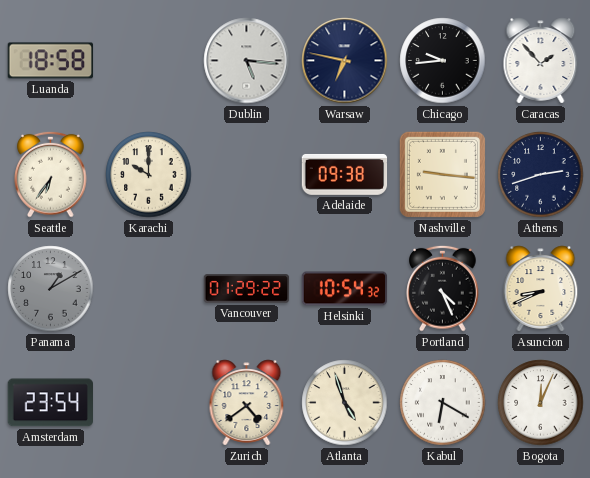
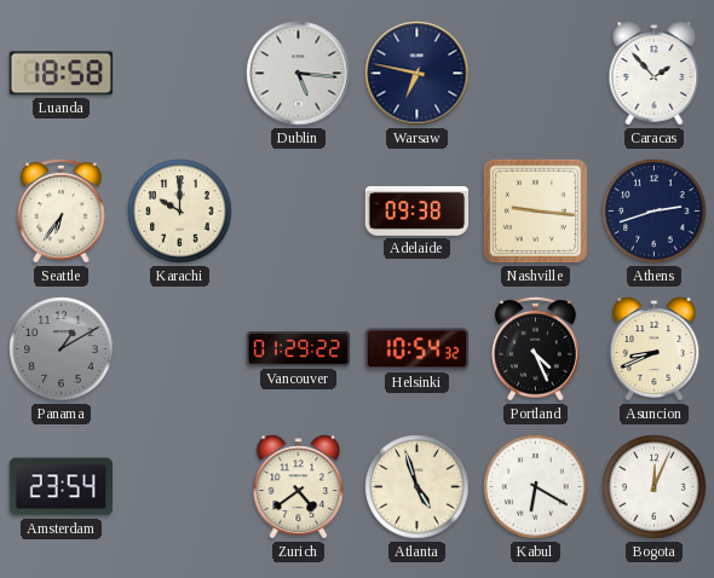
Chicago: 9:44 -> none (443, 61)
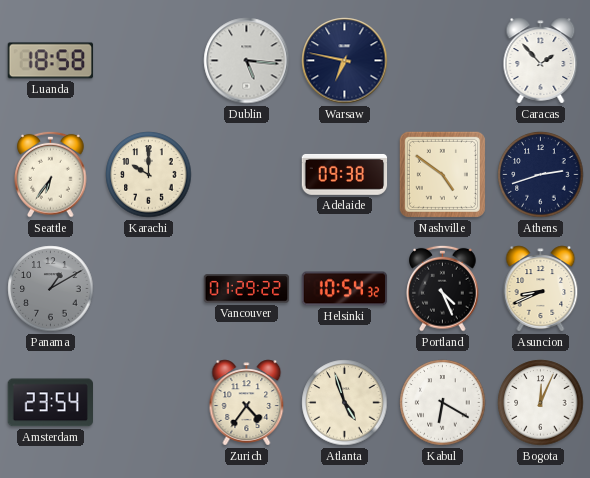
Nashville: 9:16 -> 4:51 (442, 174)
Zurich: 4:39 -> 4:36 (247, 403)
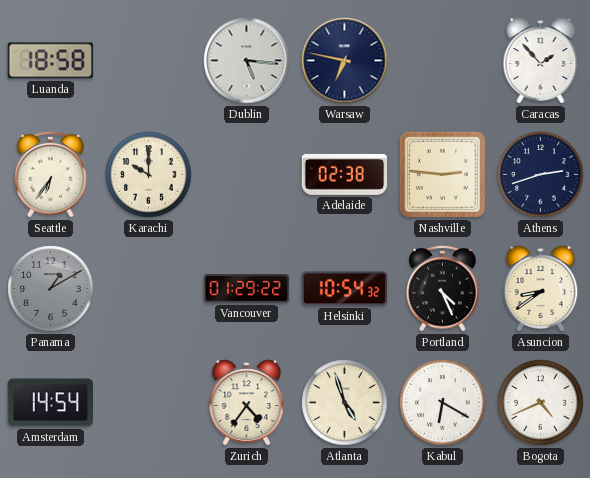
Adelaide: 09:38 -> 02:38 (345, 174)
Nashville: 4:51 -> 2:46 (442, 174)
Asuncion: 8:41 -> 8:39 (541, 289)
Amsterdam: 23:54 -> 14:54 (50, 403)
Bogota: 12:04 -> 4:41 (541, 403)
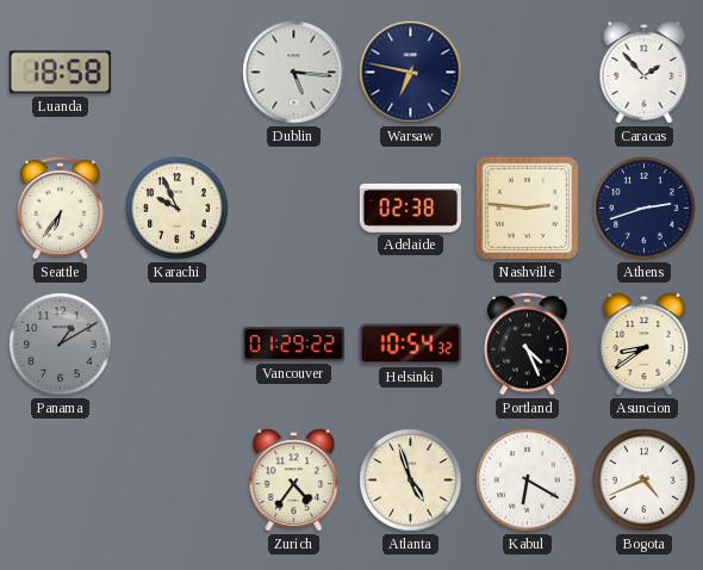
Karachi: 10:00 -> 9:56 (178, 209)
Amsterdam: 14:54 -> none (50, 403)
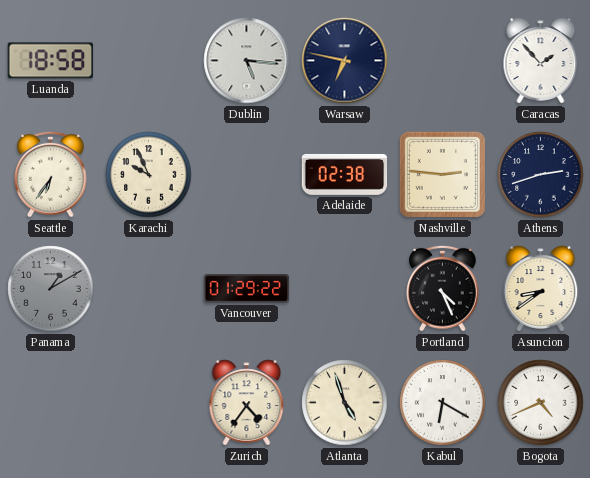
Helsinki: 10:54 -> none (411, 345)
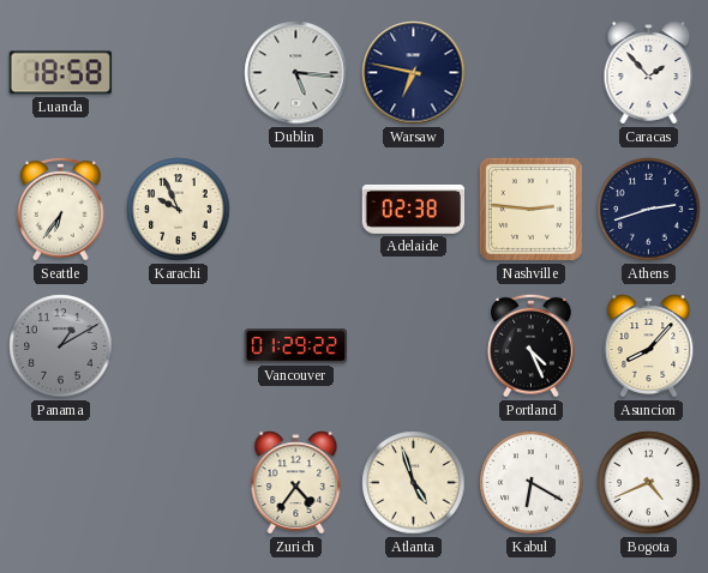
Asuncion: 8:39 -> 8:07 (649, 346)
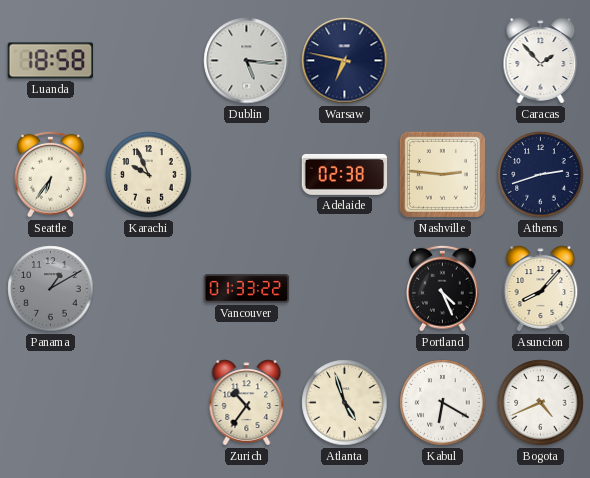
Vancouver: 01:29 -> 01:33 (247, 289)
Zurich: 4:36 -> 10:36 (247, 403)
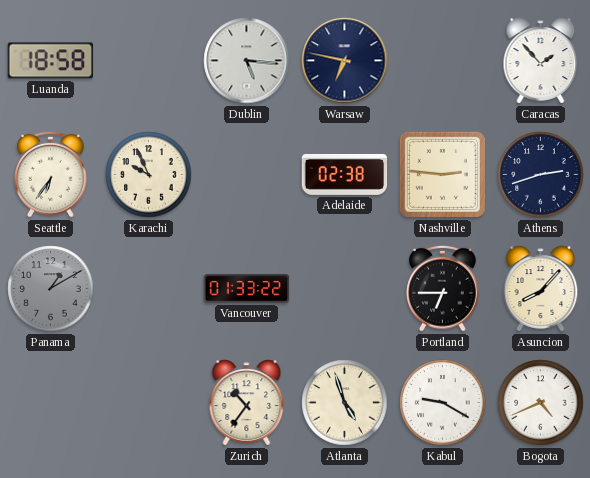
Portland: 4:26 -> 6:45 (443, 288)
Kabul: 6:20 -> 9:20 (443, 403)
